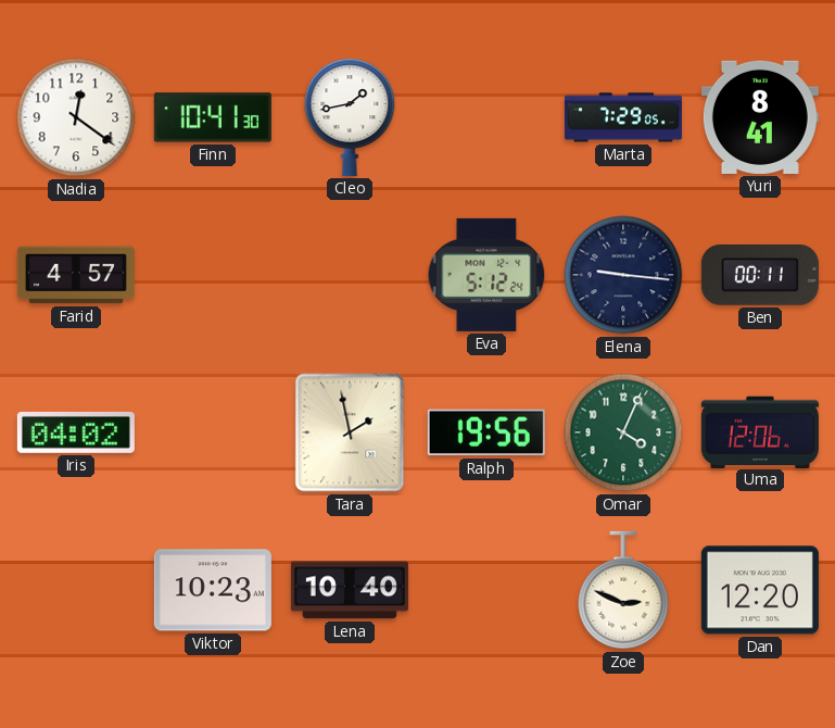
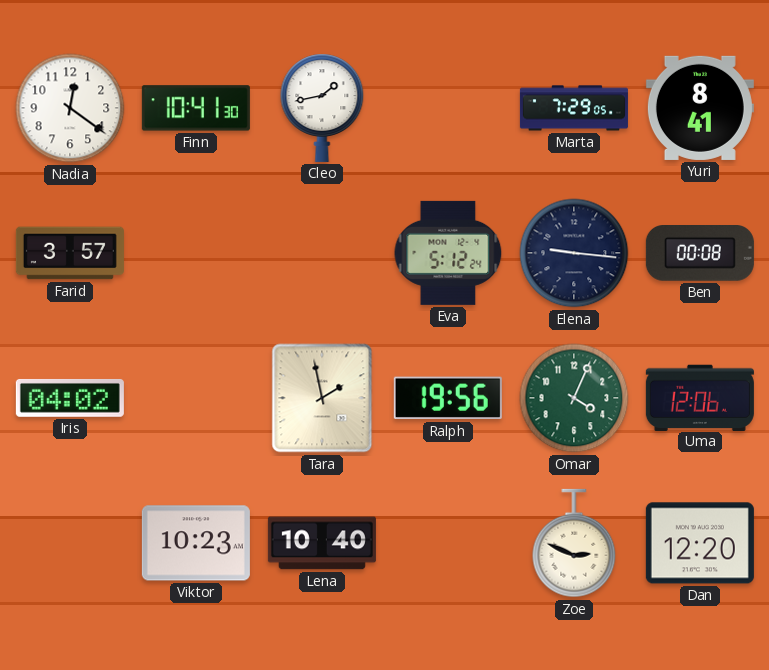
Farid: 4:57 -> 3:57 (70, 253)
Ben: 00:11 -> 00:08 (700, 254)
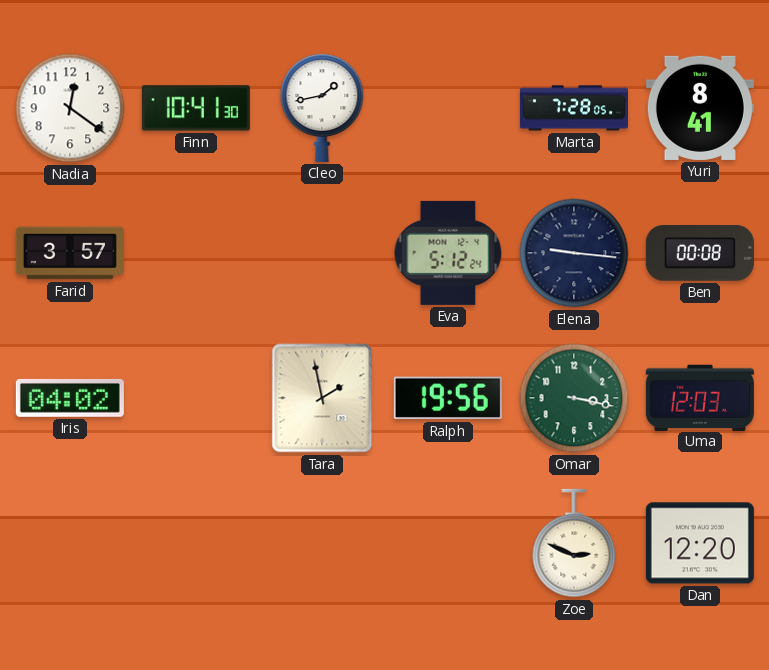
Marta: 7:29 -> 7:28 (574, 108)
Omar: 4:04 -> 3:17 (574, 398)
Uma: 12:06 -> 12:03 (700, 397)
Viktor: 10:23 -> none (196, 543)
Lena: 10:40 -> none (322, 543)
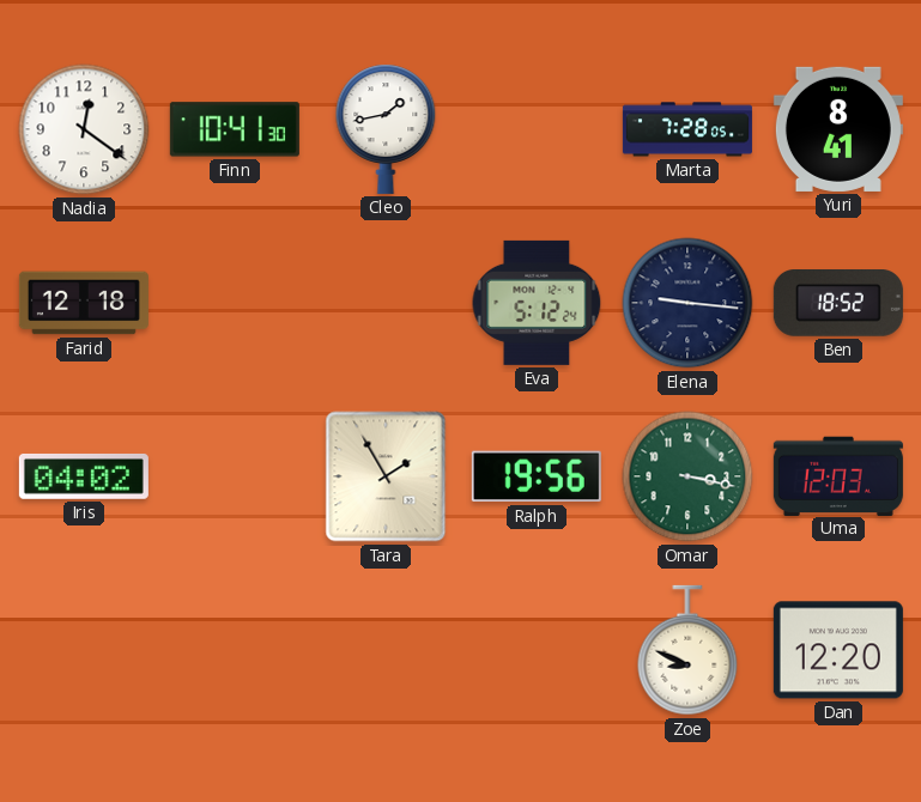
Farid: 3:57 -> 12:18 (84, 303)
Ben: 00:08 -> 18:52 (838, 304)
Tara: 1:58 -> 1:55 (386, 476)
Zoe: 2:49 -> 8:49 (687, 650)
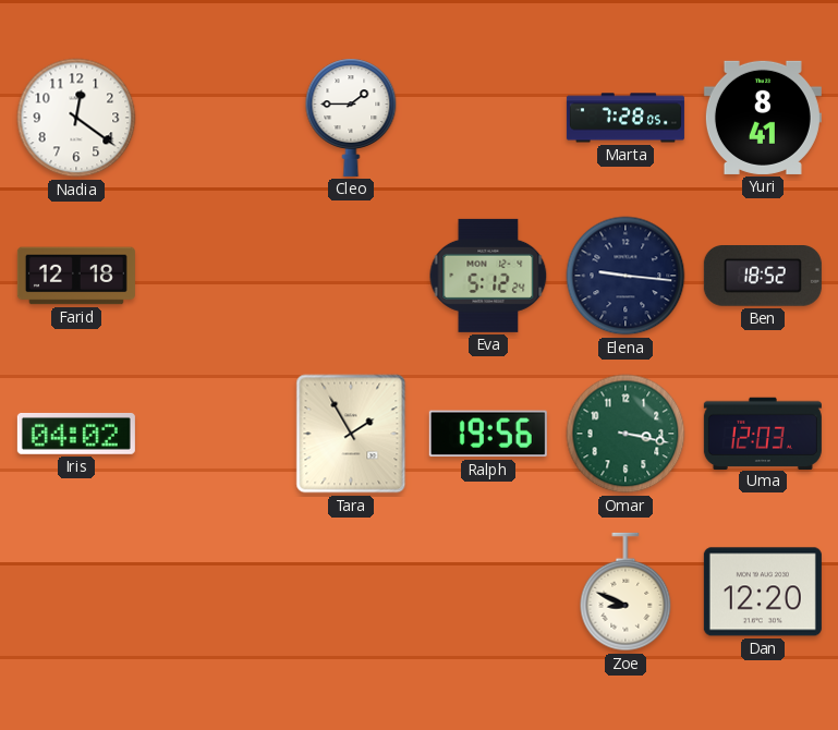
Finn: 10:41 -> none (235, 129)
Cleo: 1:43 -> 1:45 (351, 118)
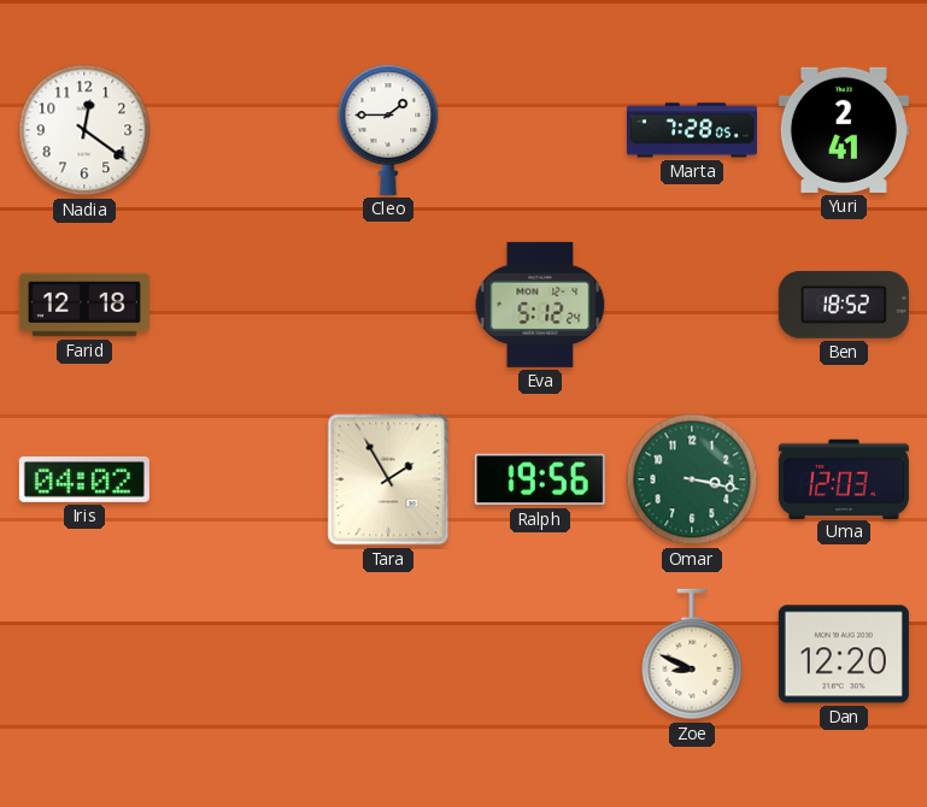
Yuri: 8:41 -> 2:41 (844, 130)
Elena: 9:16 -> none (626, 276)
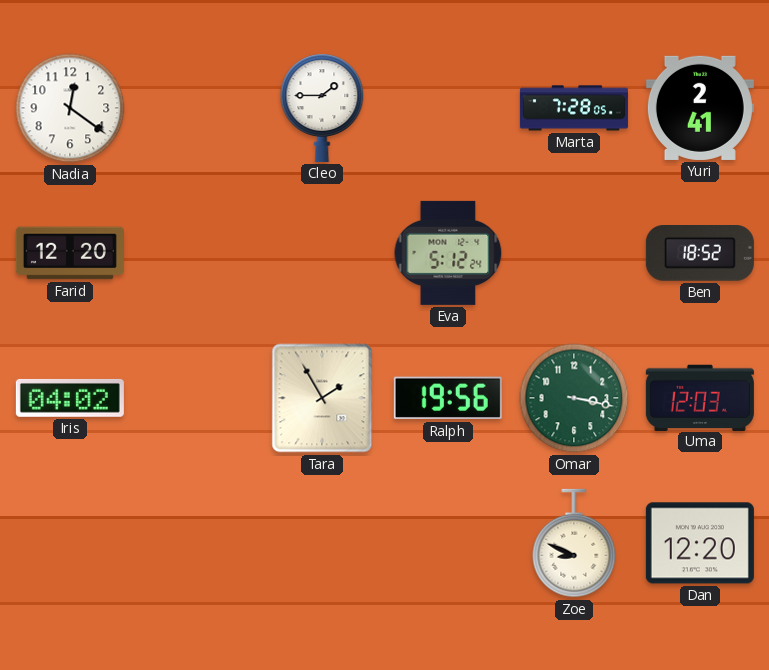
Farid: 12:18 -> 12:20 (70, 253)
